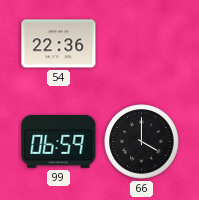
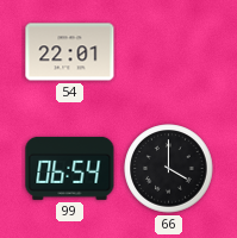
54: 22:36 -> 22:01 (70, 52)
99: 06:59 -> 06:54 (70, 168)
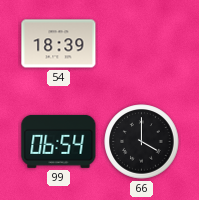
54: 22:01 -> 18:39 (59, 44)
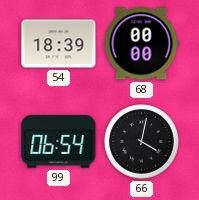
68: none -> 00:00 (141, 44)
66: 4:00 -> 4:02 (142, 142)
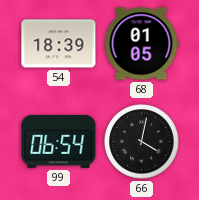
68: 00:00 -> 01:05 (141, 44)
